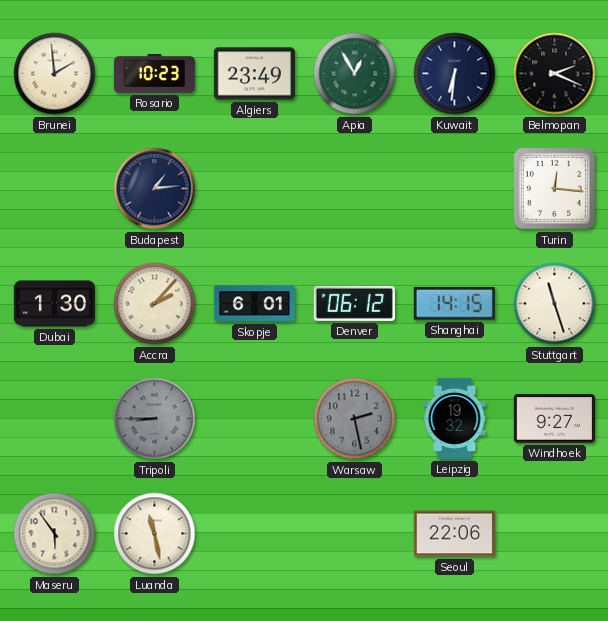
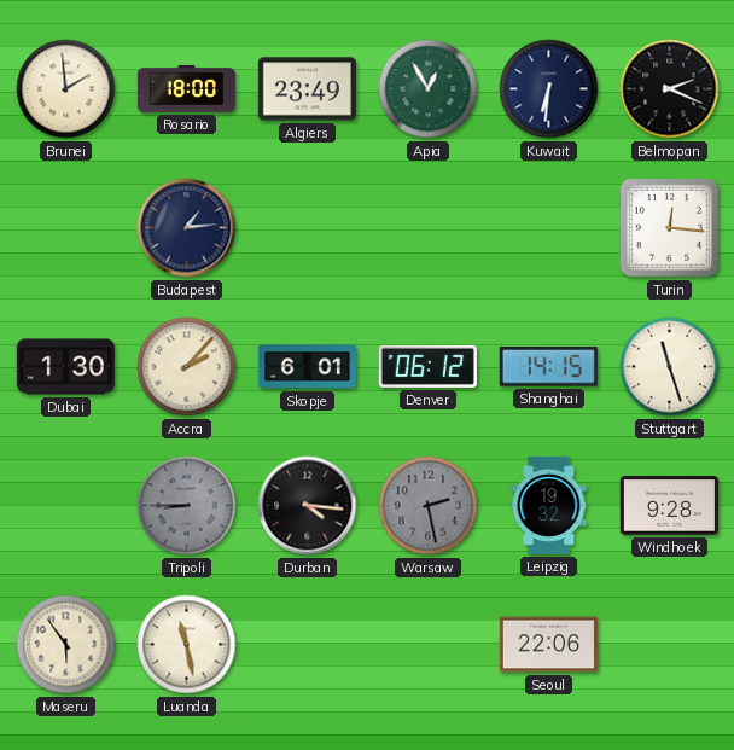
Rosario: 10:23 -> 18:00 (186, 88)
Durban: none -> 4:16 (308, 506)
Windhoek: 9:27 -> 9:28 (669, 506)
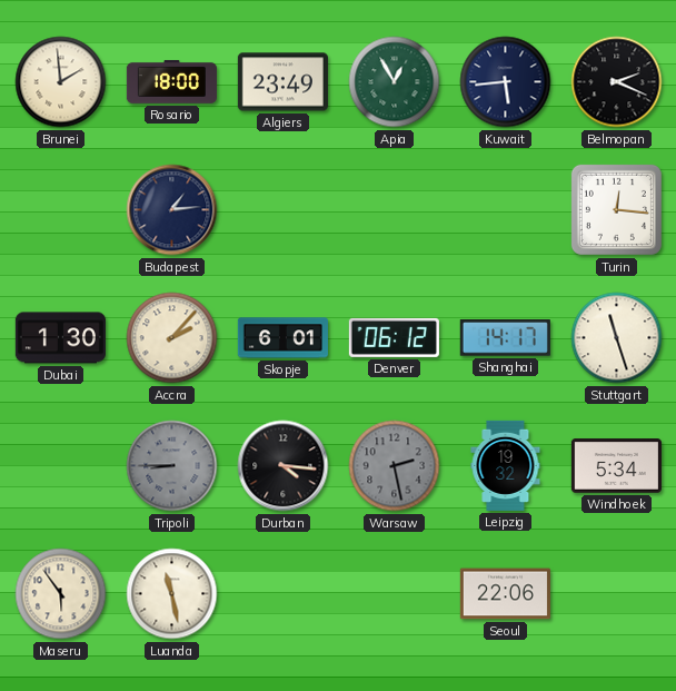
Kuwait: 6:31 -> 5:44 (506, 82)
Shanghai: 14:15 -> 14:17 (505, 338)
Windhoek: 9:28 -> 5:34 (616, 466)
